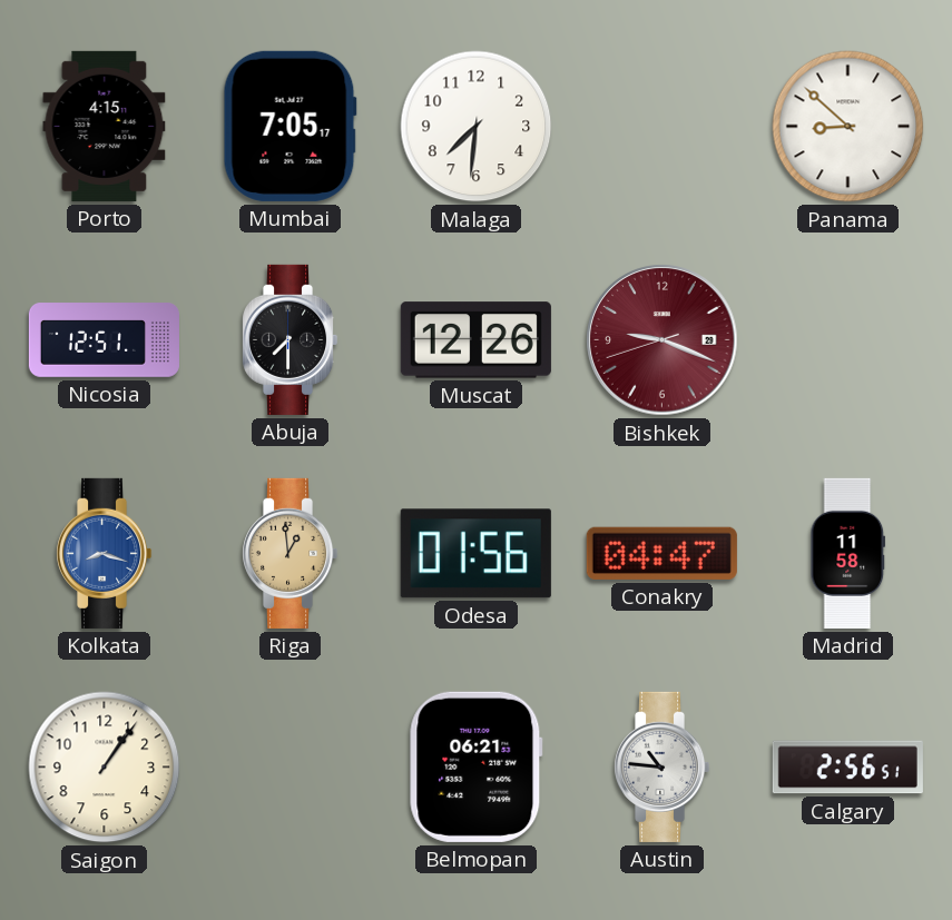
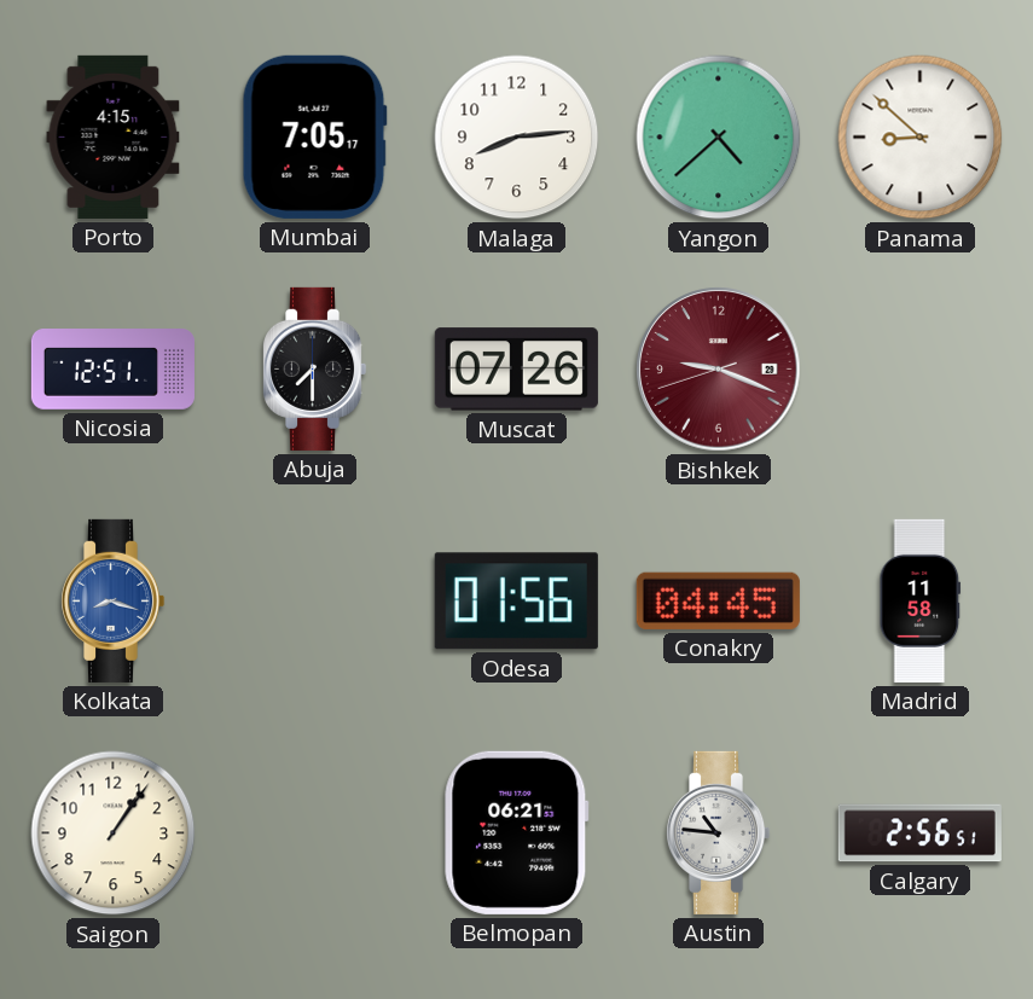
Malaga: 7:31 -> 8:14 (517, 138)
Yangon: none -> 4:38 (719, 138)
Muscat: 12:26 -> 07:26 (516, 370)
Riga: 12:59 -> none (289, 553)
Conakry: 04:47 -> 04:45 (718, 600)
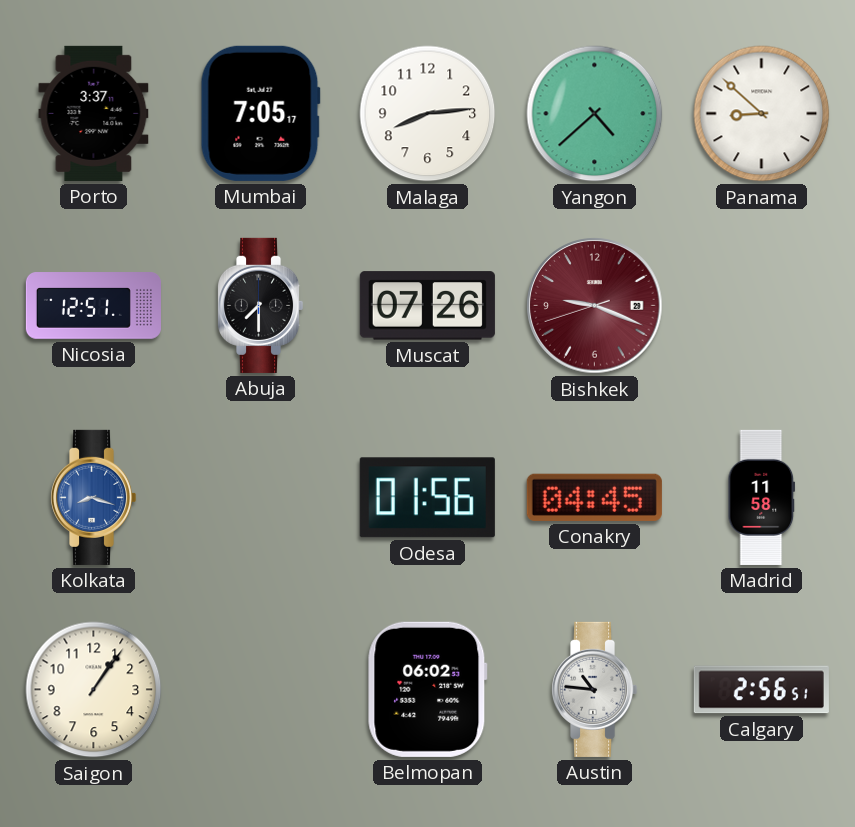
Porto: 4:15 -> 3:37 (94, 113)
Belmopan: 06:21 -> 06:02 (428, 689)
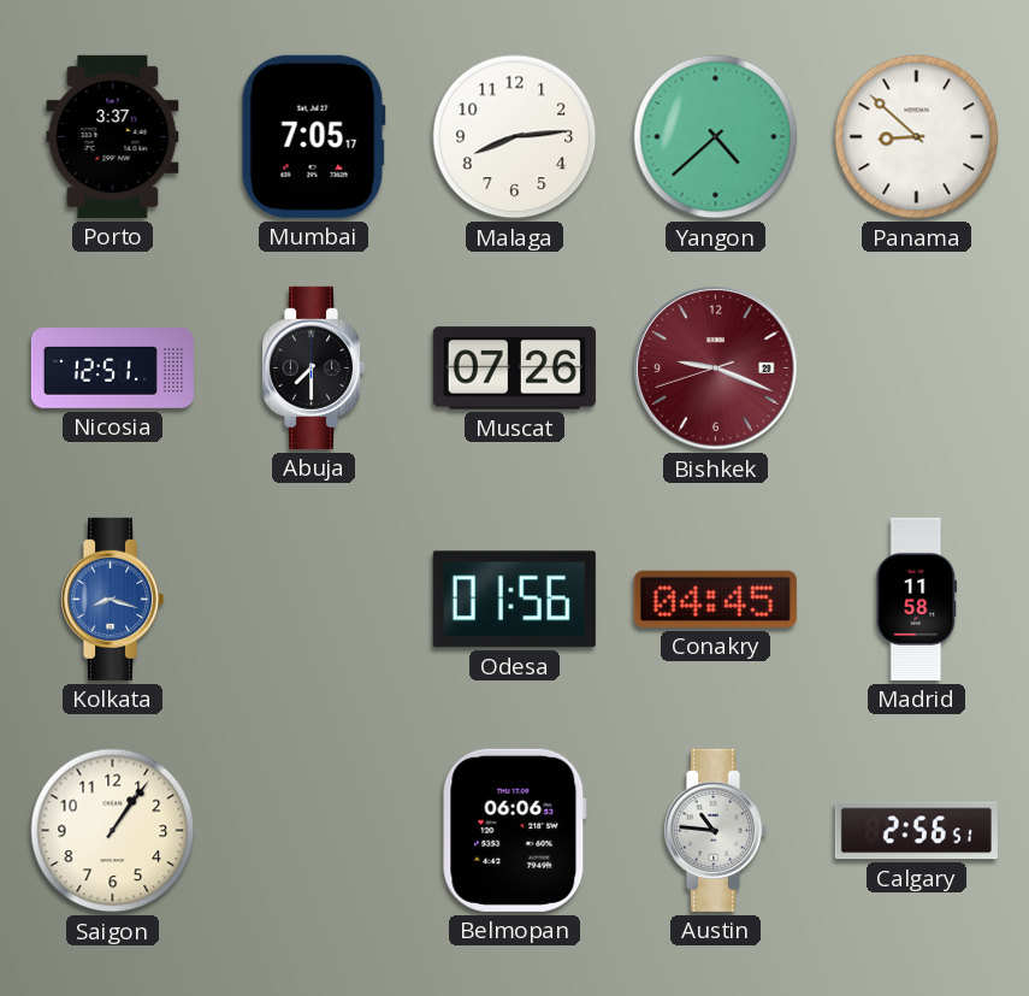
Belmopan: 06:02 -> 06:06 (515, 830)
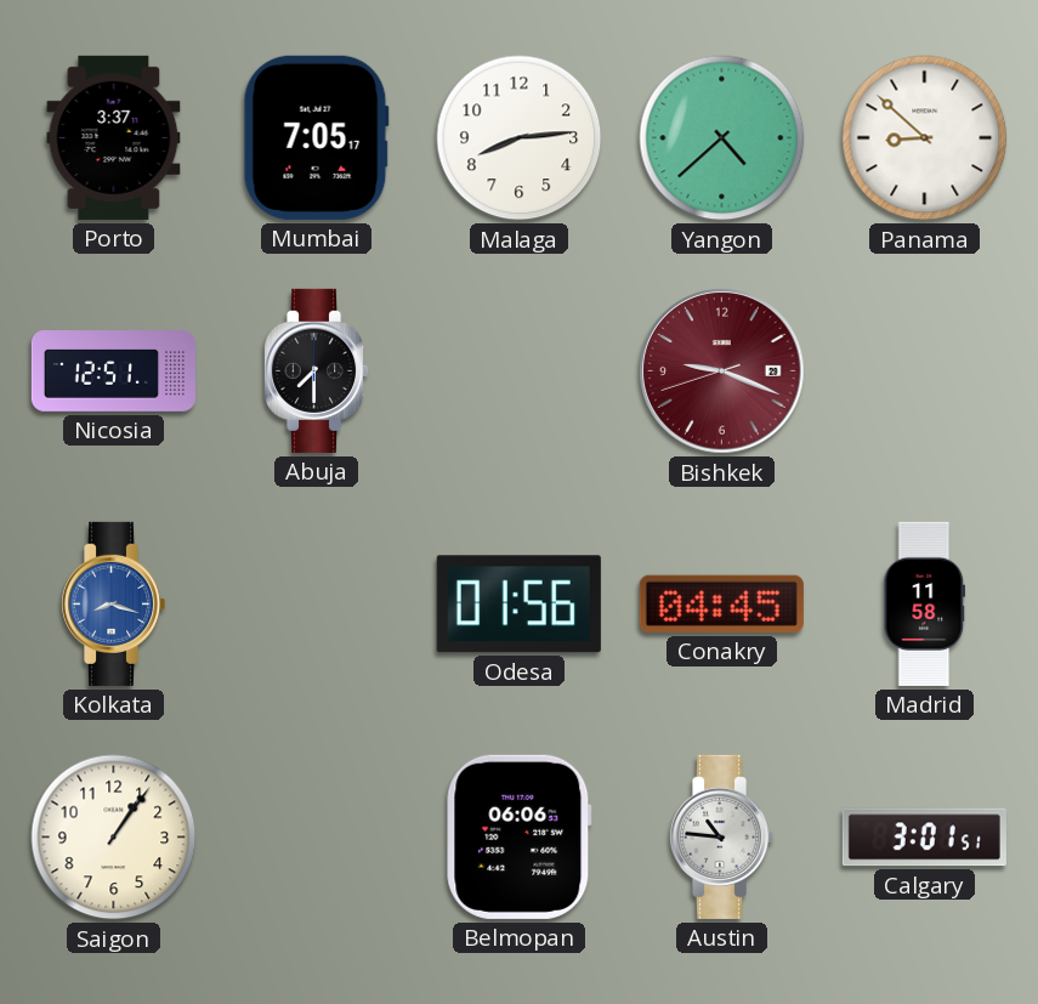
Muscat: 07:26 -> none (514, 369)
Calgary: 2:56 -> 3:01 (924, 838)
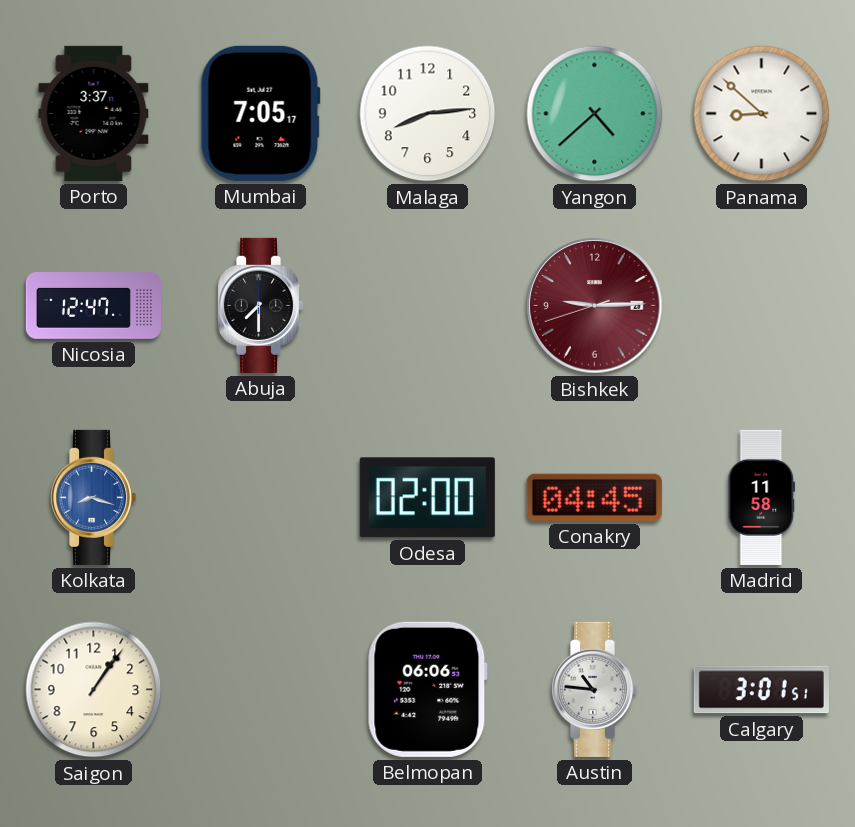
Nicosia: 12:51 -> 12:47 (93, 306)
Bishkek: 9:18 -> 9:14 (595, 306)
Odesa: 01:56 -> 02:00 (427, 498)
